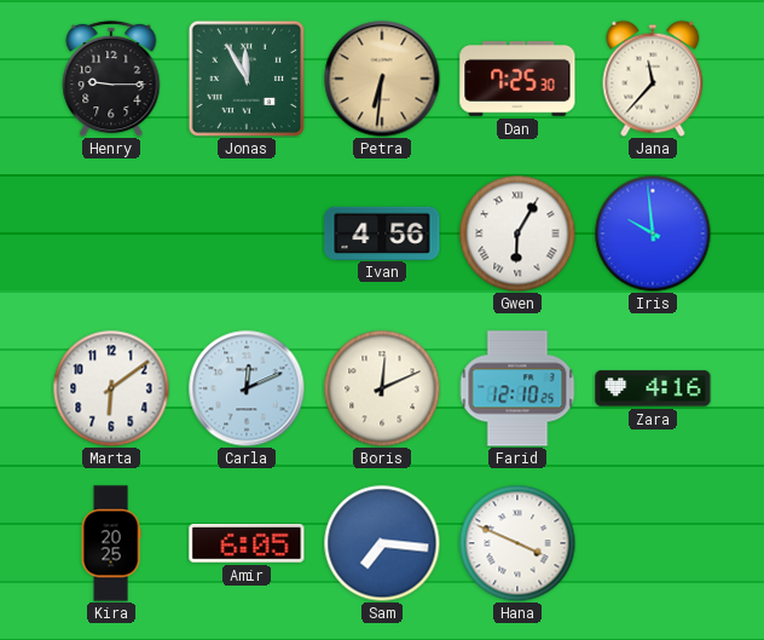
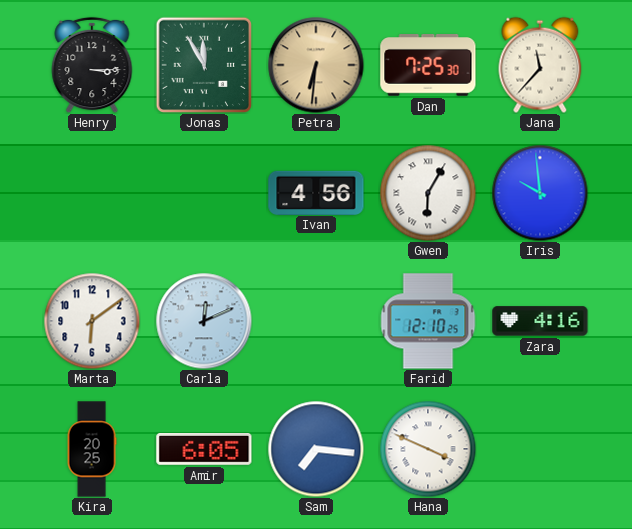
Henry: 9:15 -> 3:15 (92, 65)
Boris: 12:11 -> none (382, 388)
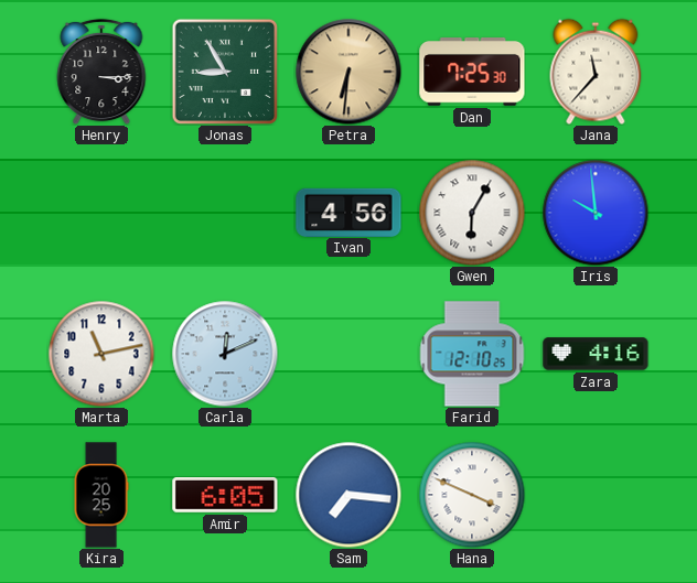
Jonas: 11:55 -> 8:55 (225, 72)
Marta: 6:09 -> 11:13 (101, 354)
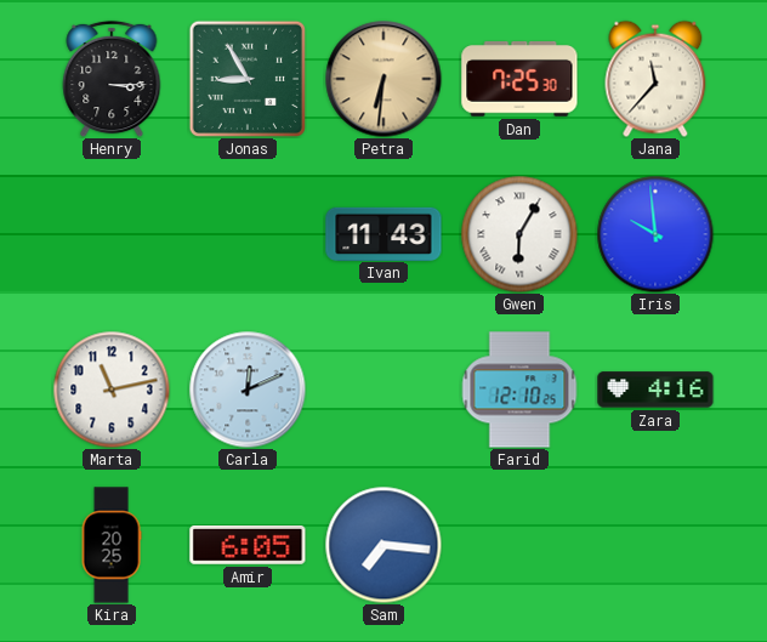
Ivan: 4:56 -> 11:43 (383, 233)
Hana: 3:49 -> none (472, 495)
